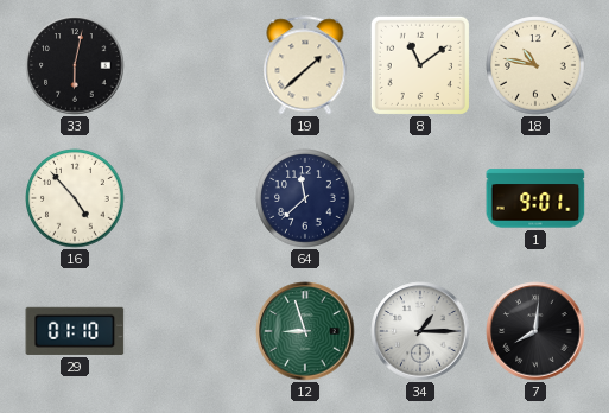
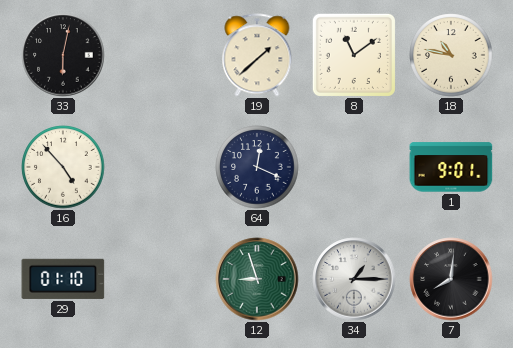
64: 11:38 -> 12:19 (257, 167)
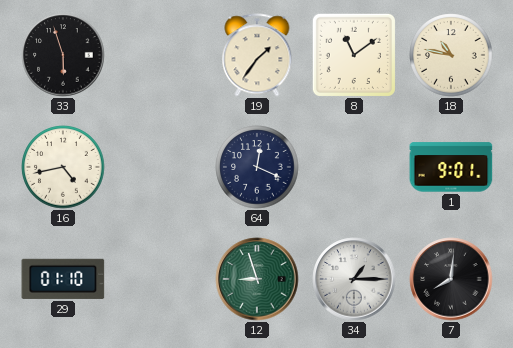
33: 6:02 -> 5:57 (63, 55)
19: 1:38 -> 1:36 (257, 55)
16: 4:53 -> 4:43 (63, 167)
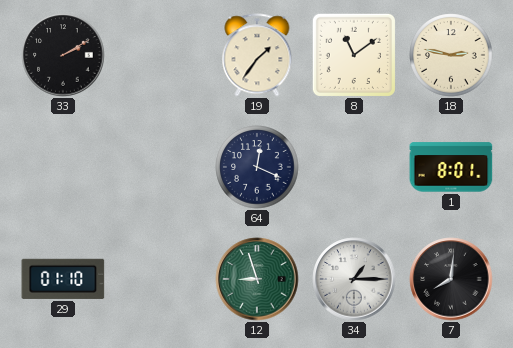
33: 5:57 -> 2:10 (63, 55)
18: 10:47 -> 2:47 (451, 55)
16: 4:43 -> none (63, 167)
1: 9:01 -> 8:01 (451, 167)
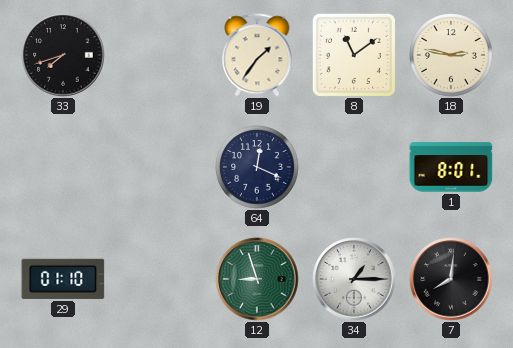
33: 2:10 -> 7:42 (63, 55)
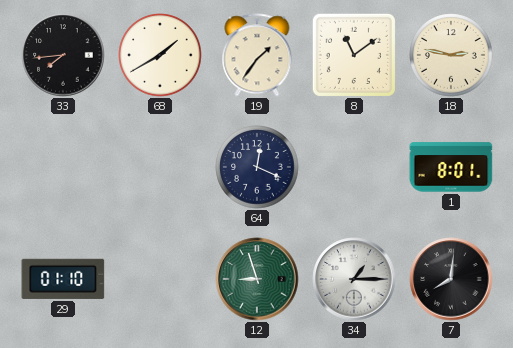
33: 7:42 -> 7:44 (63, 55)
68: none -> 1:40 (160, 55)
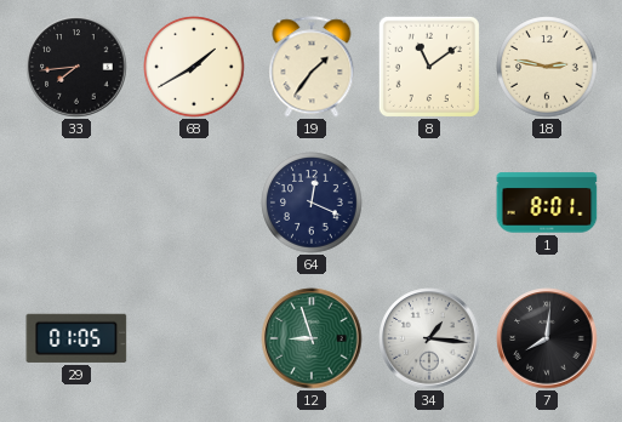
29: 01:10 -> 01:05 (76, 338)
34: 1:15 -> 1:16 (429, 338)
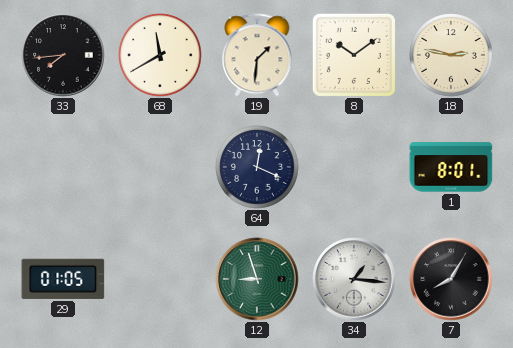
68: 1:40 -> 11:40 (160, 55)
19: 1:36 -> 1:31 (257, 55)
8: 11:09 -> 10:09 (354, 55)
7: 8:01 -> 8:05 (451, 279)
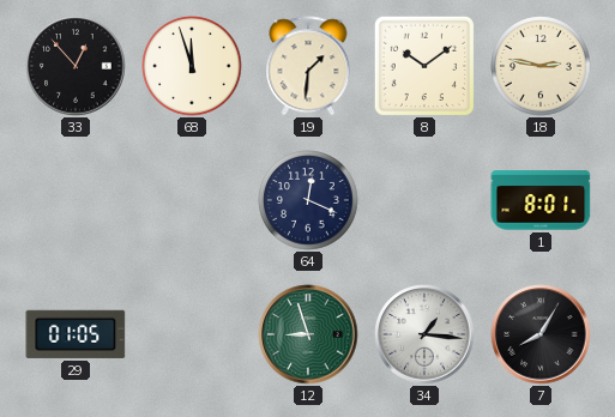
33: 7:44 -> 12:53 (76, 66)
68: 11:40 -> 11:57 (192, 66)
